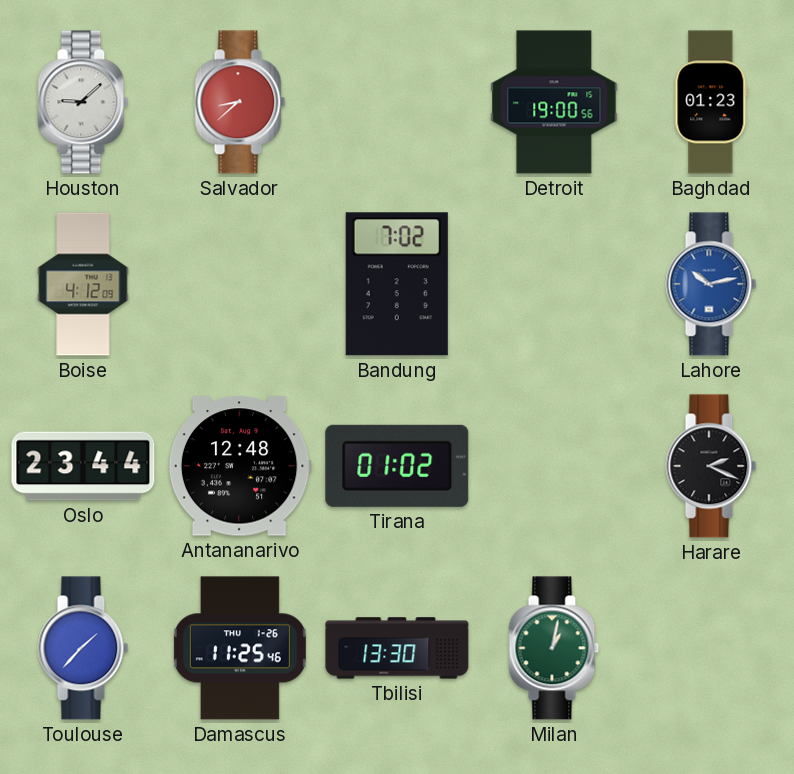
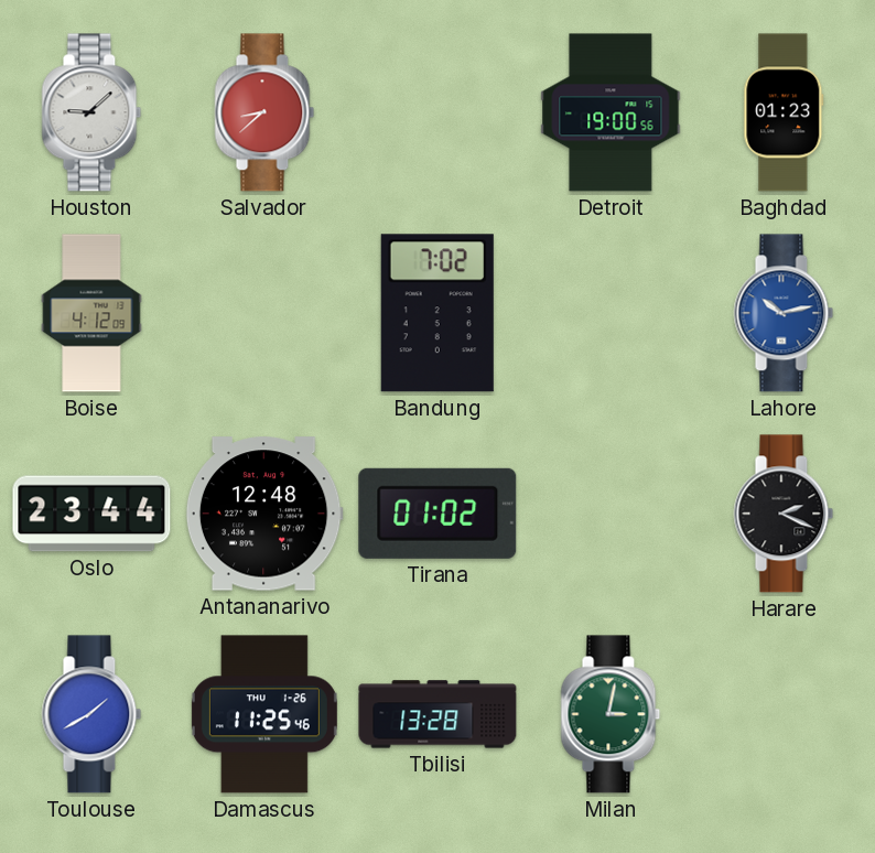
Toulouse: 1:37 -> 1:40 (91, 714)
Tbilisi: 13:30 -> 13:28 (437, 714)
Milan: 1:02 -> 3:02 (611, 714)
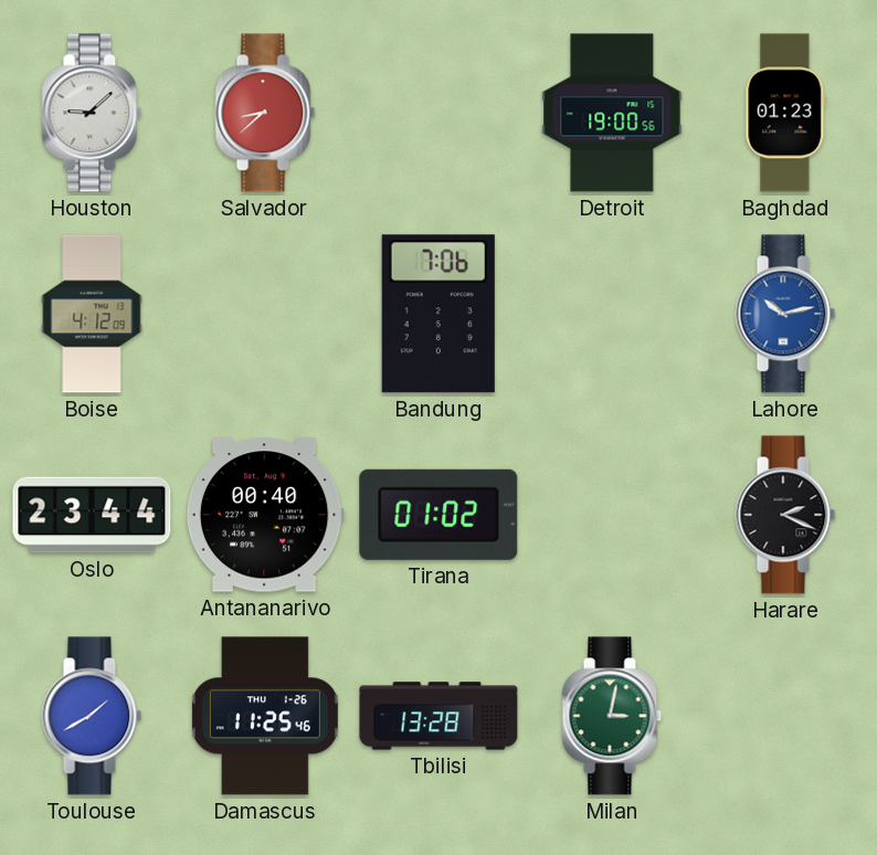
Bandung: 7:02 -> 7:06 (438, 314)
Antananarivo: 12:48 -> 00:40 (265, 515)
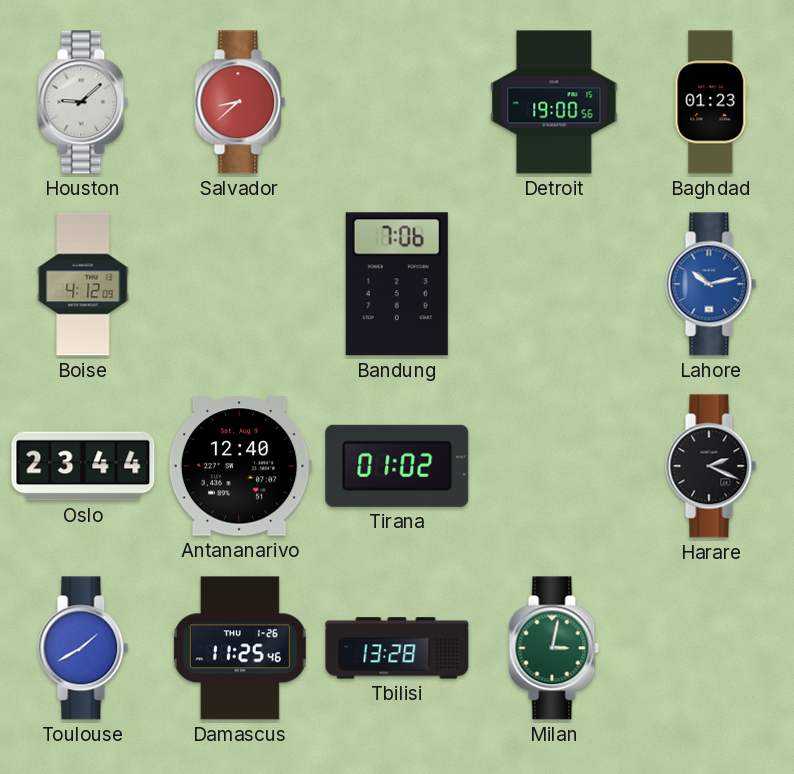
Antananarivo: 00:40 -> 12:40 (240, 466)
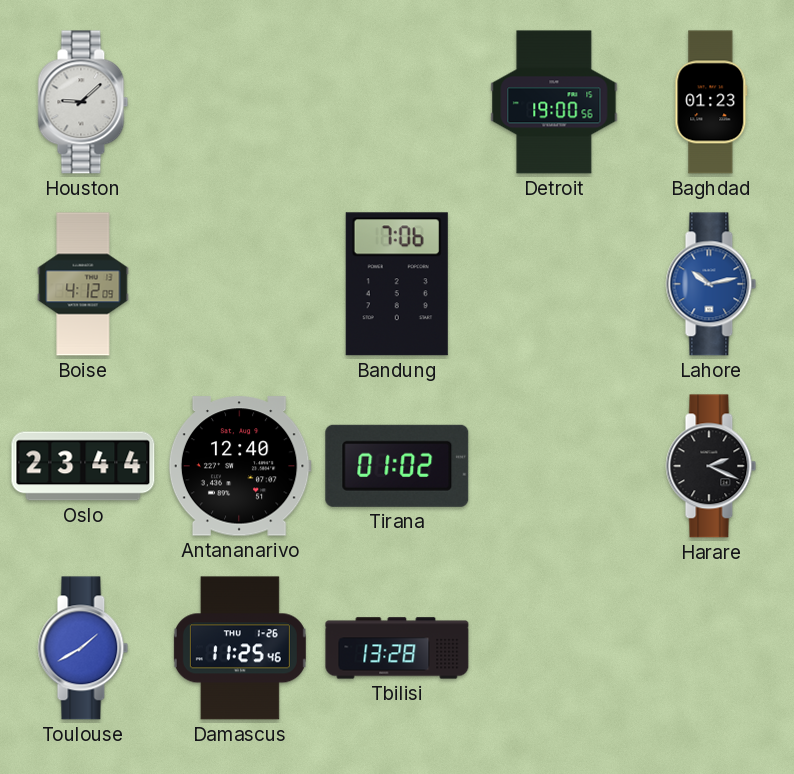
Salvador: 8:38 -> none (240, 102)
Milan: 3:02 -> none (554, 648)
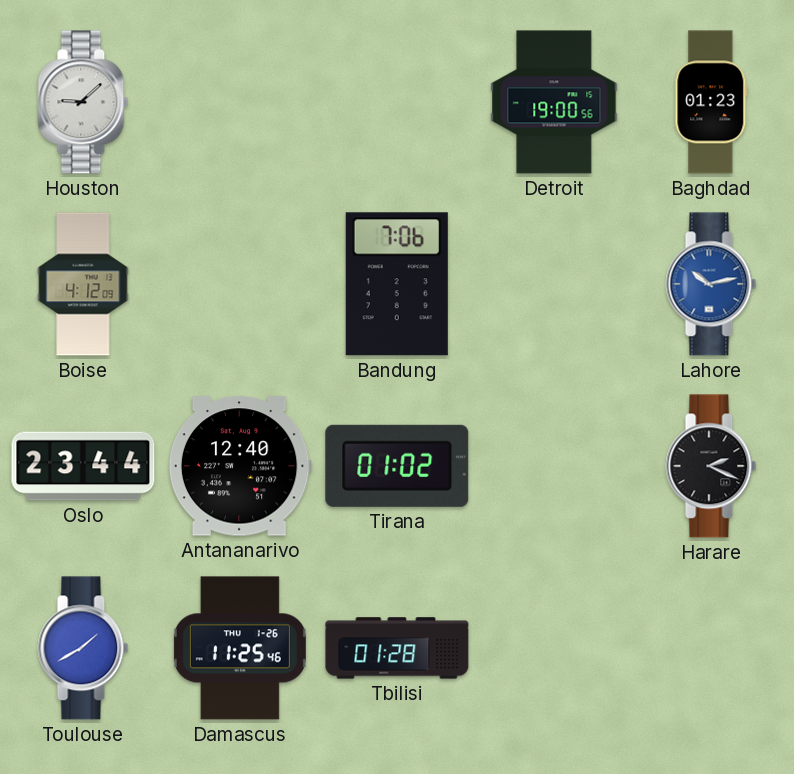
Tbilisi: 13:28 -> 01:28 (397, 648)
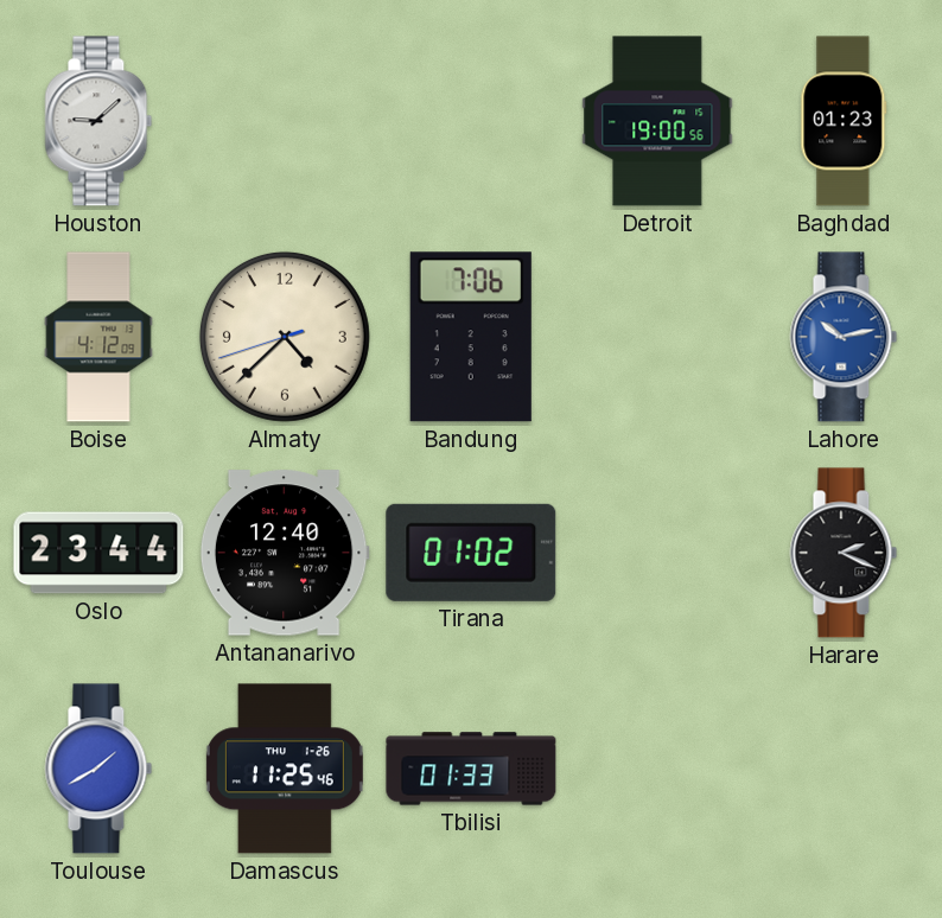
Almaty: none -> 4:37 (285, 337)
Tbilisi: 01:28 -> 01:33 (471, 769)
